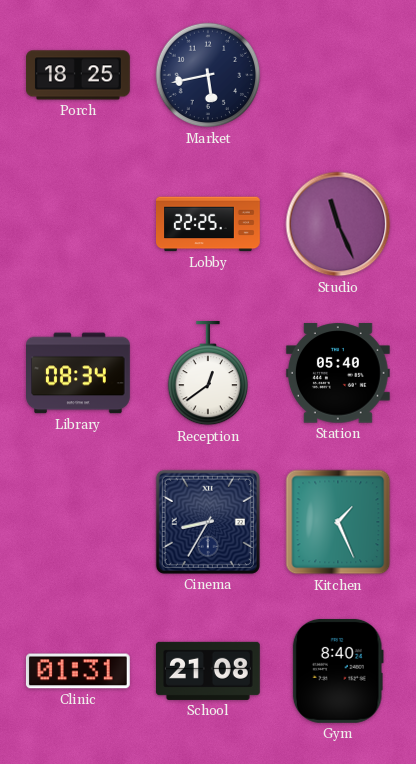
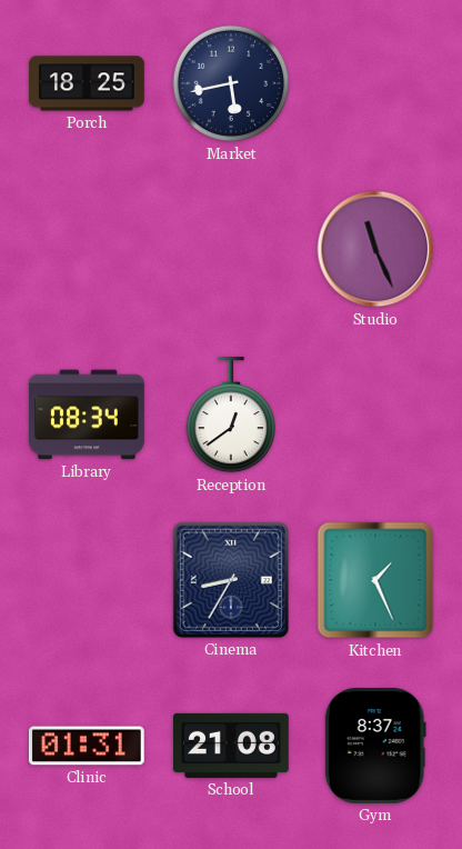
Lobby: 22:25 -> none (209, 224)
Station: 05:40 -> none (338, 373)
Gym: 8:40 -> 8:37 (375, 746)
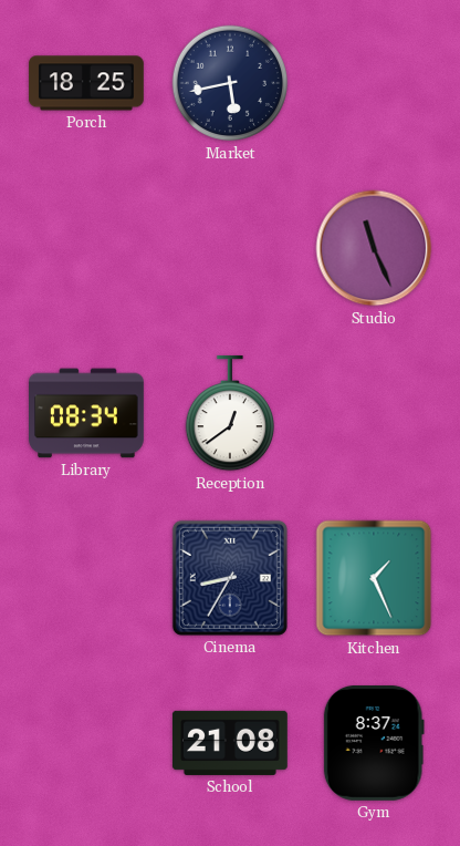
Clinic: 01:31 -> none (87, 746)
